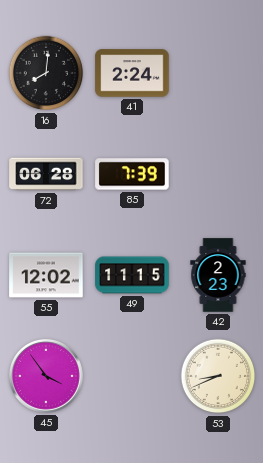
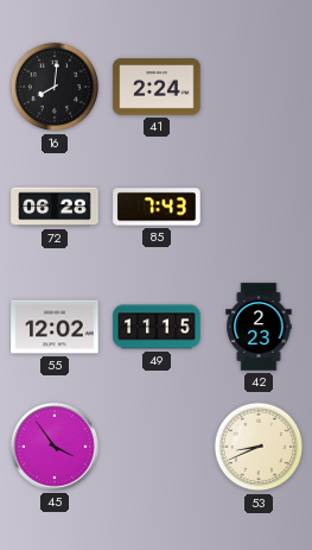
85: 7:39 -> 7:43 (157, 207)
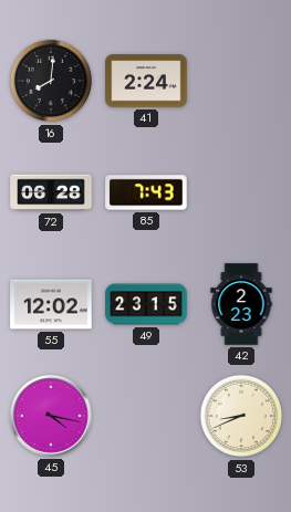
49: 11:15 -> 23:15 (146, 304)
45: 3:54 -> 4:17 (51, 416)
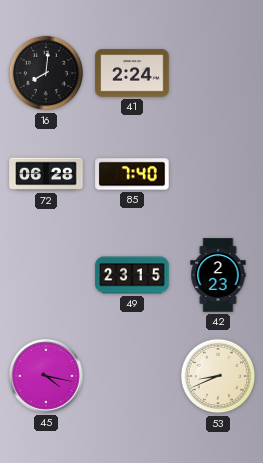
85: 7:43 -> 7:40 (132, 174)
55: 12:02 -> none (51, 304)
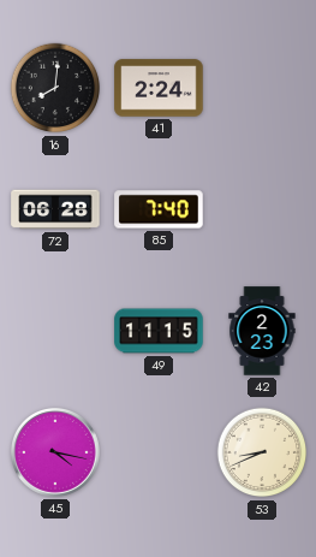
49: 23:15 -> 11:15 (159, 331)
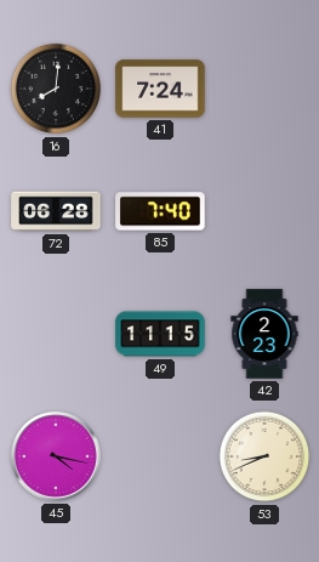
41: 2:24 -> 7:24 (160, 89)
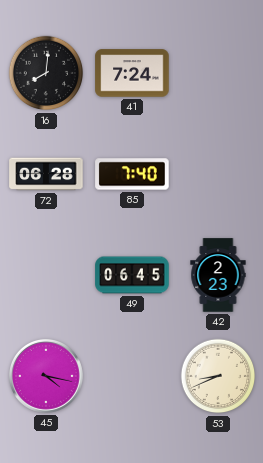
49: 11:15 -> 06:45 (132, 275)
